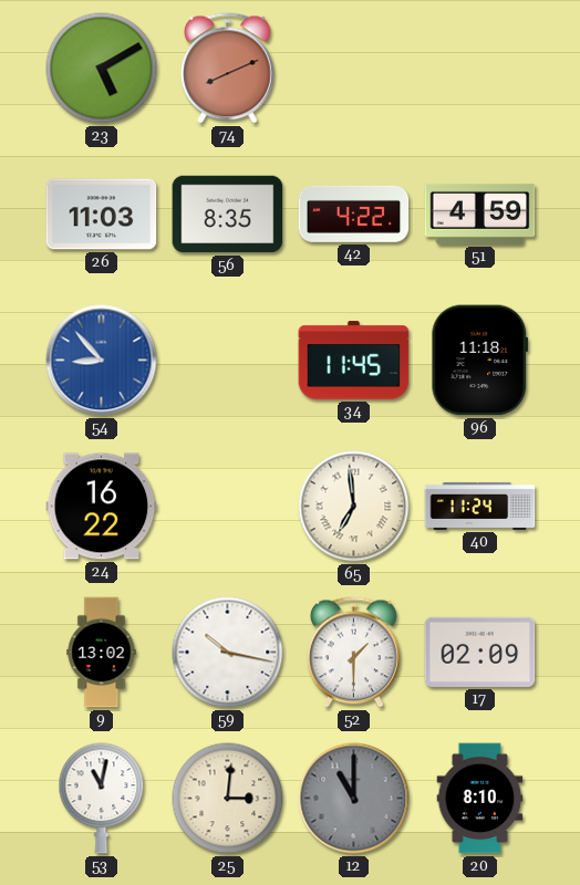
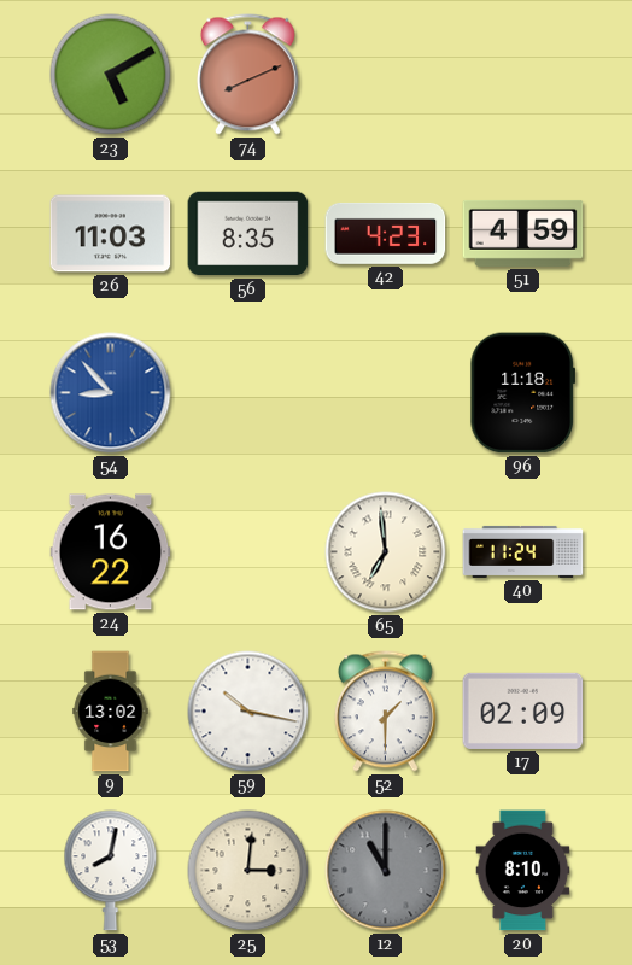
42: 4:22 -> 4:23 (386, 233)
34: 11:45 -> none (354, 361)
53: 11:02 -> 8:02 (111, 871)
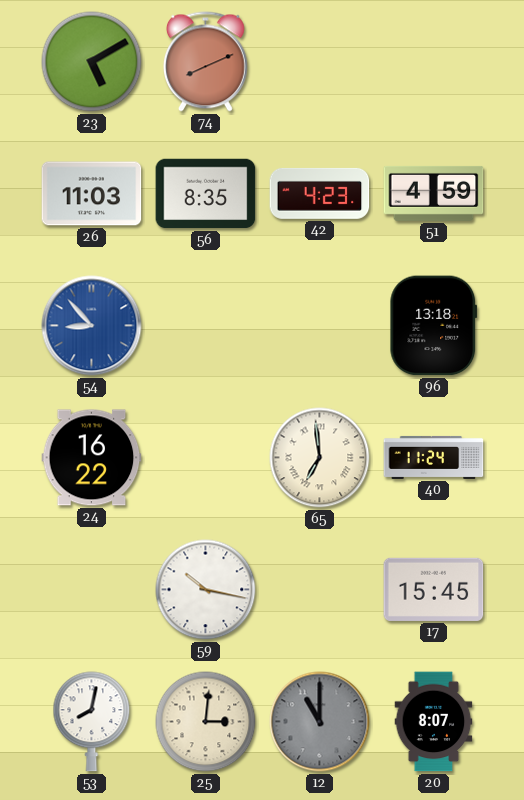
96: 11:18 -> 13:18 (434, 326)
9: 13:02 -> none (111, 712)
52: 1:30 -> none (385, 712)
17: 02:09 -> 15:45 (434, 589)
20: 8:10 -> 8:07 (434, 722)
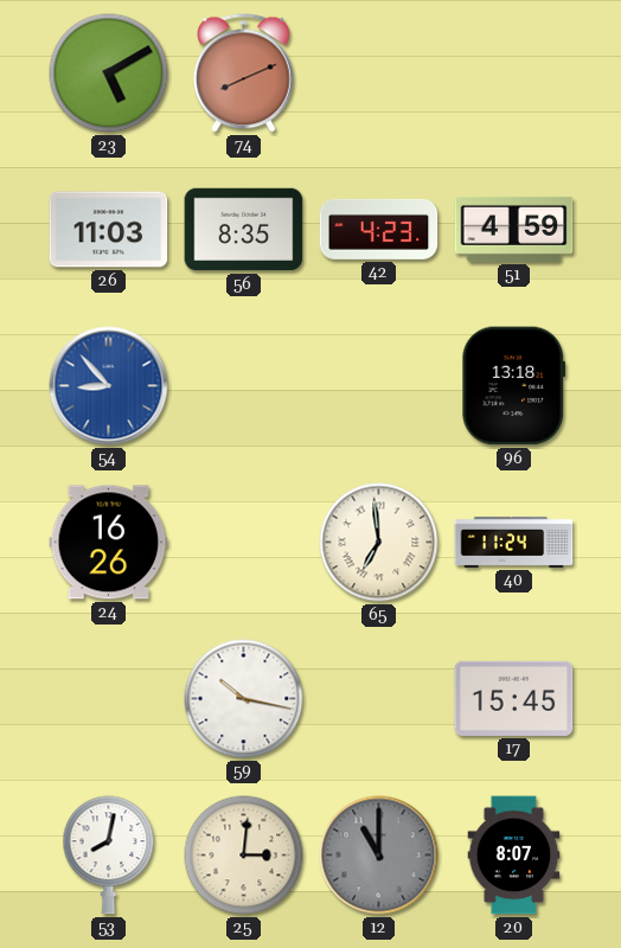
24: 16:22 -> 16:26 (109, 543)
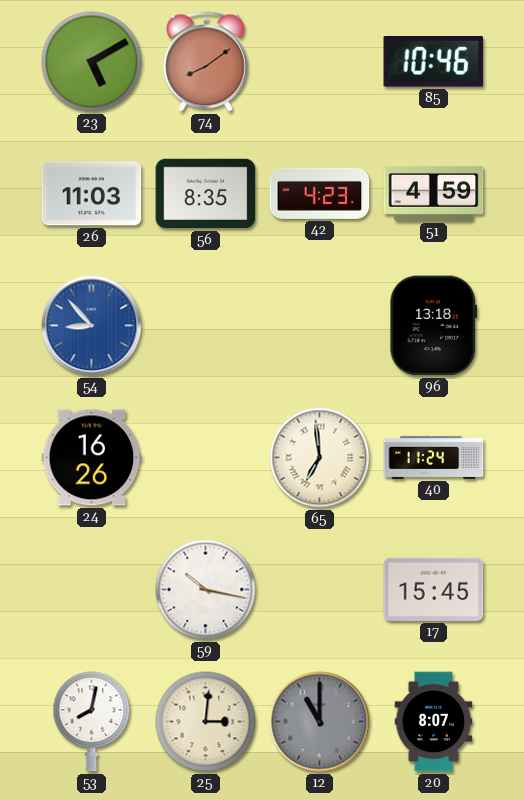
74: 8:11 -> 8:09 (205, 62)
85: none -> 10:46 (434, 62)
